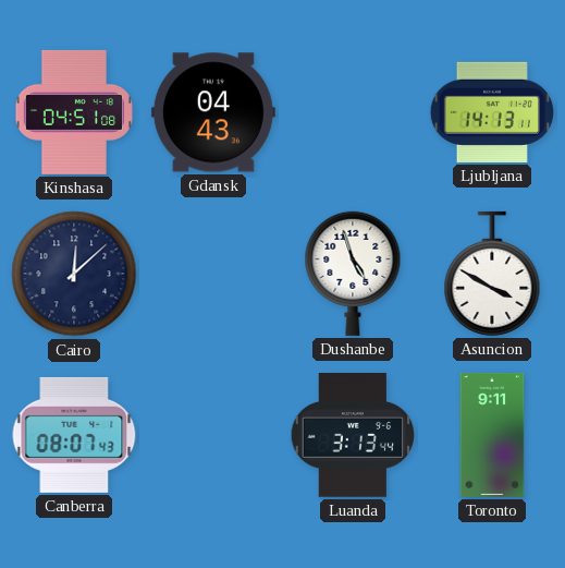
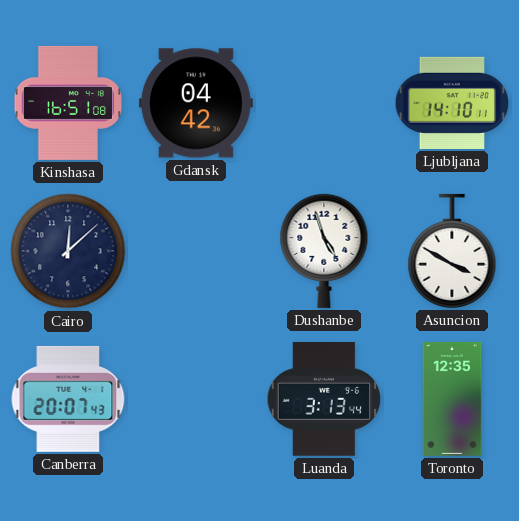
Kinshasa: 04:51 -> 16:51 (68, 103)
Gdansk: 04:43 -> 04:42 (196, 103)
Ljubljana: 14:13 -> 14:10 (452, 103)
Canberra: 08:07 -> 20:07 (68, 399)
Toronto: 9:11 -> 12:35 (452, 399)
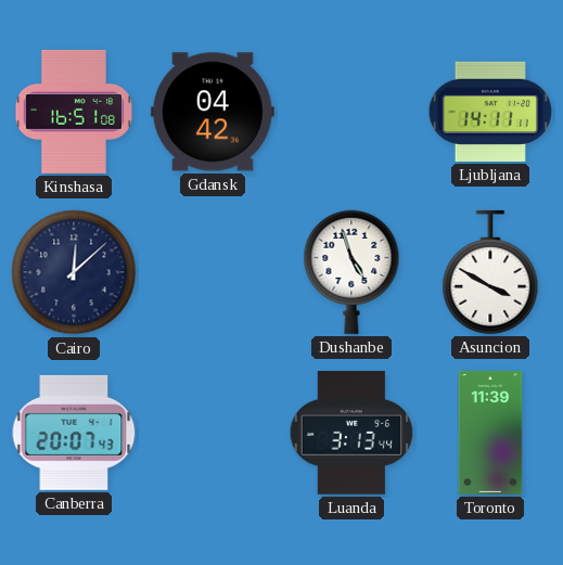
Ljubljana: 14:10 -> 14:11 (490, 112)
Toronto: 12:35 -> 11:39 (490, 433)
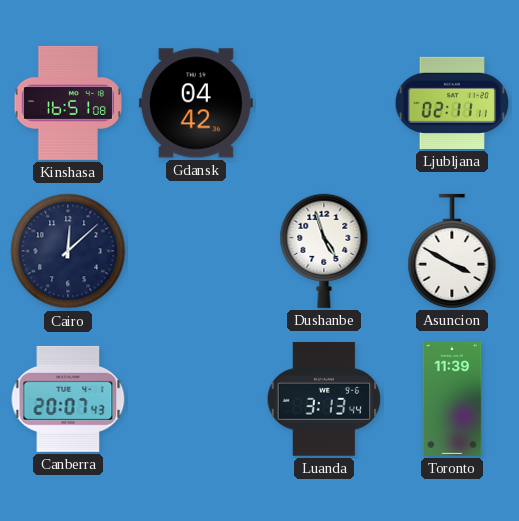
Ljubljana: 14:11 -> 02:11 (452, 103)
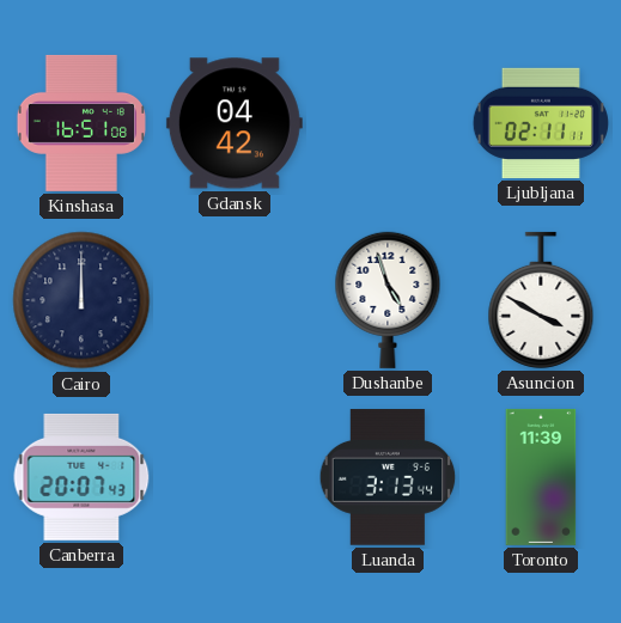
Cairo: 12:08 -> 12:00 (81, 300)
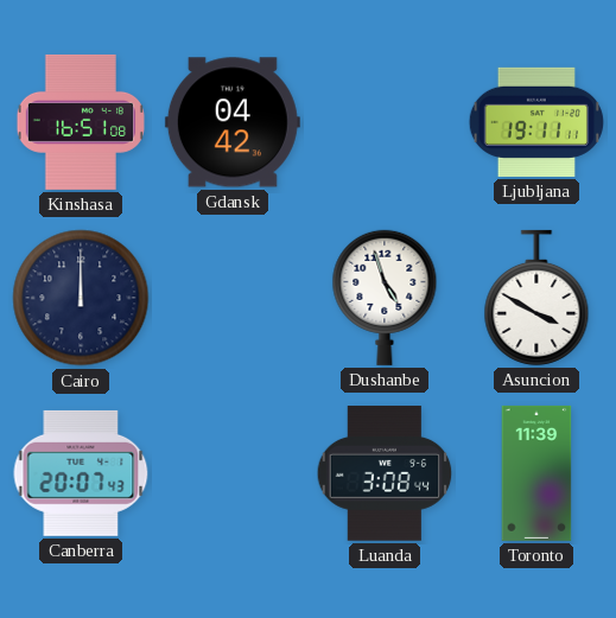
Ljubljana: 02:11 -> 19:11 (536, 122)
Luanda: 3:13 -> 3:08 (385, 473)
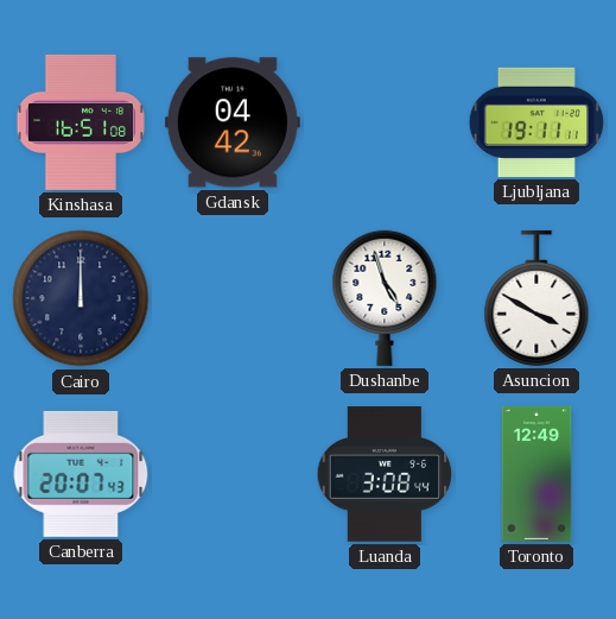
Toronto: 11:39 -> 12:49 (536, 474)
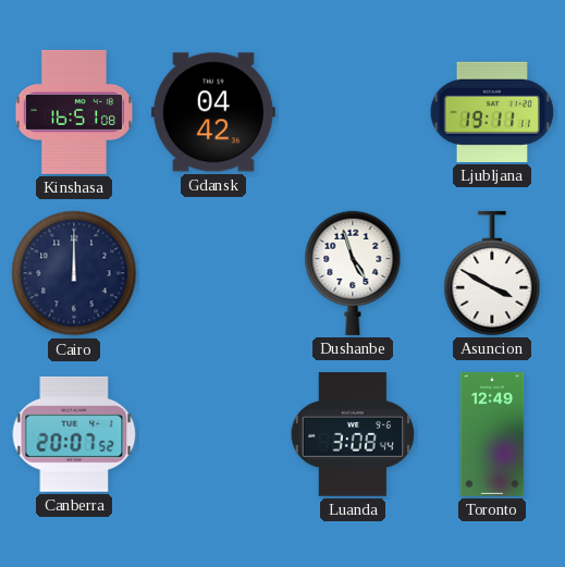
Canberra: 20:07:43 -> 20:07:52 (74, 434)
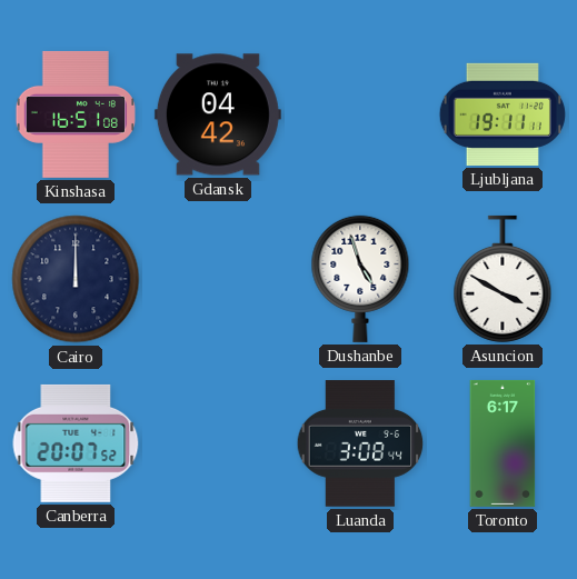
Toronto: 12:49 -> 6:17 (503, 443)
